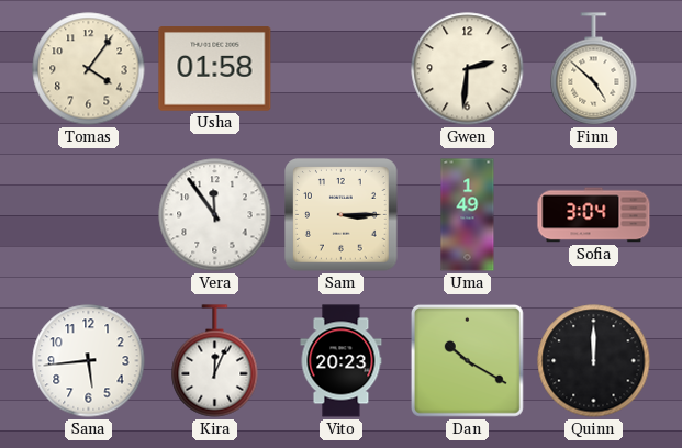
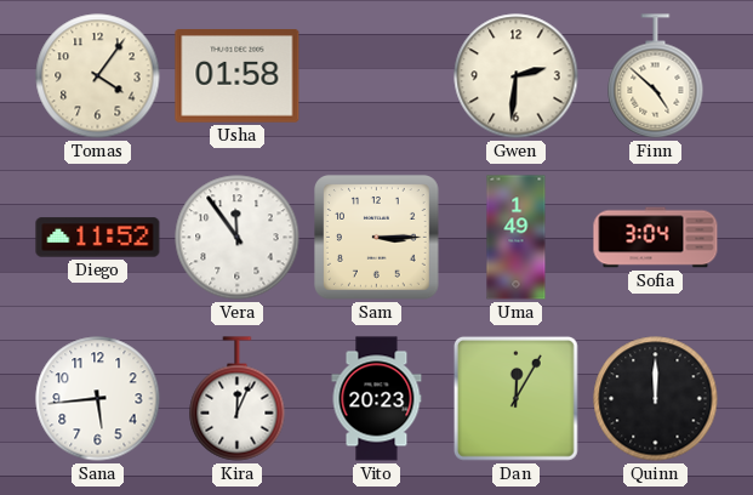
Diego: none -> 11:52 (98, 238)
Dan: 10:20 -> 12:05 (515, 398)
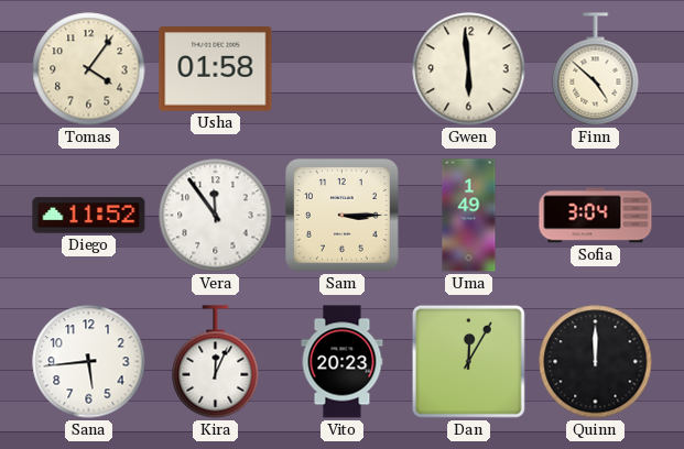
Gwen: 2:31 -> 5:59 (469, 69)
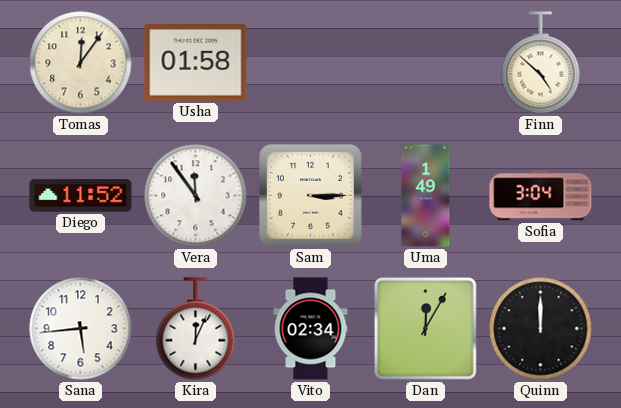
Tomas: 4:06 -> 12:06 (81, 63)
Gwen: 5:59 -> none (469, 69)
Vito: 20:23 -> 02:34 (311, 329)
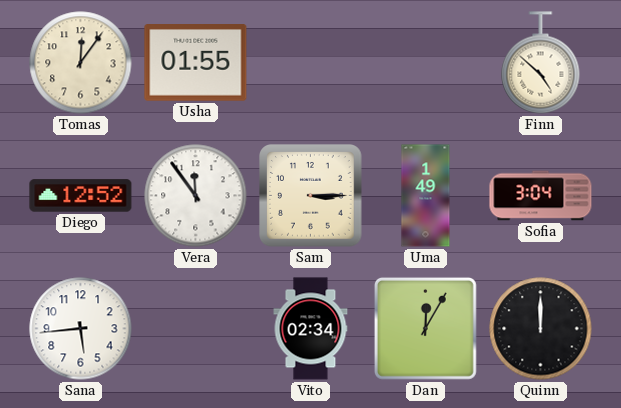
Usha: 01:58 -> 01:55 (196, 63)
Diego: 11:52 -> 12:52 (81, 196)
Kira: 12:04 -> none (196, 329)
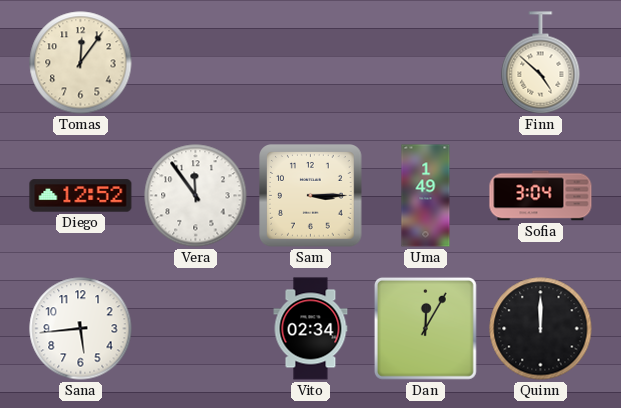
Usha: 01:55 -> none (196, 63)
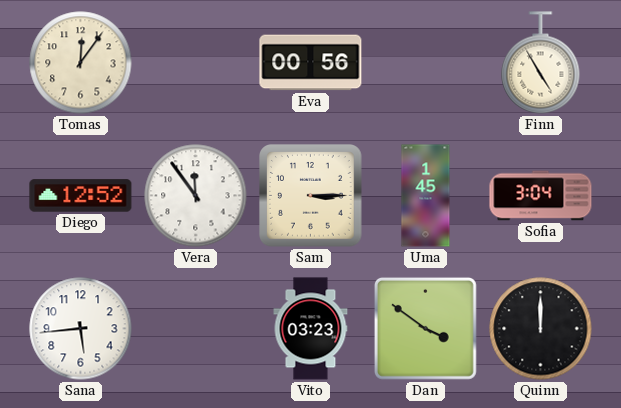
Eva: none -> 00:56 (311, 63)
Finn: 4:52 -> 4:55 (541, 63)
Uma: 1:49 -> 1:45 (426, 196)
Vito: 02:34 -> 03:23 (311, 329)
Dan: 12:05 -> 3:51 (425, 328)
